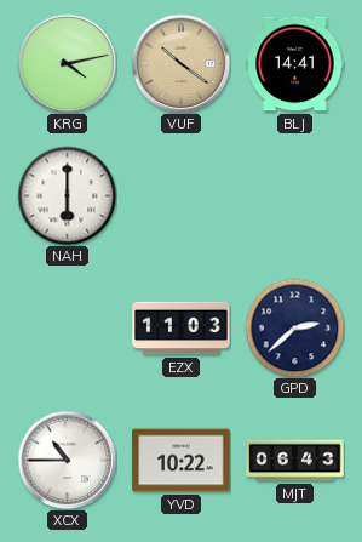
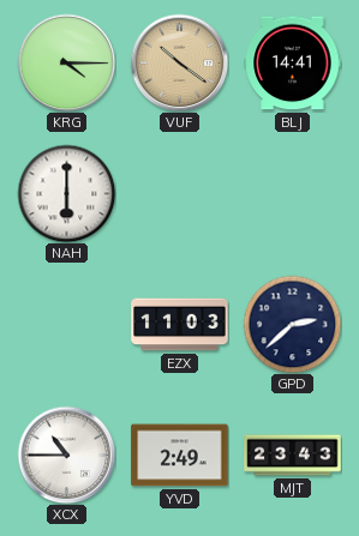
KRG: 4:13 -> 4:15 (66, 62)
YVD: 10:22 -> 2:49 (180, 456)
MJT: 06:43 -> 23:43 (293, 456)
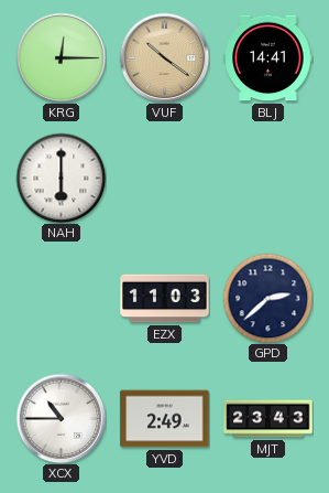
KRG: 4:15 -> 12:15 (61, 57)
